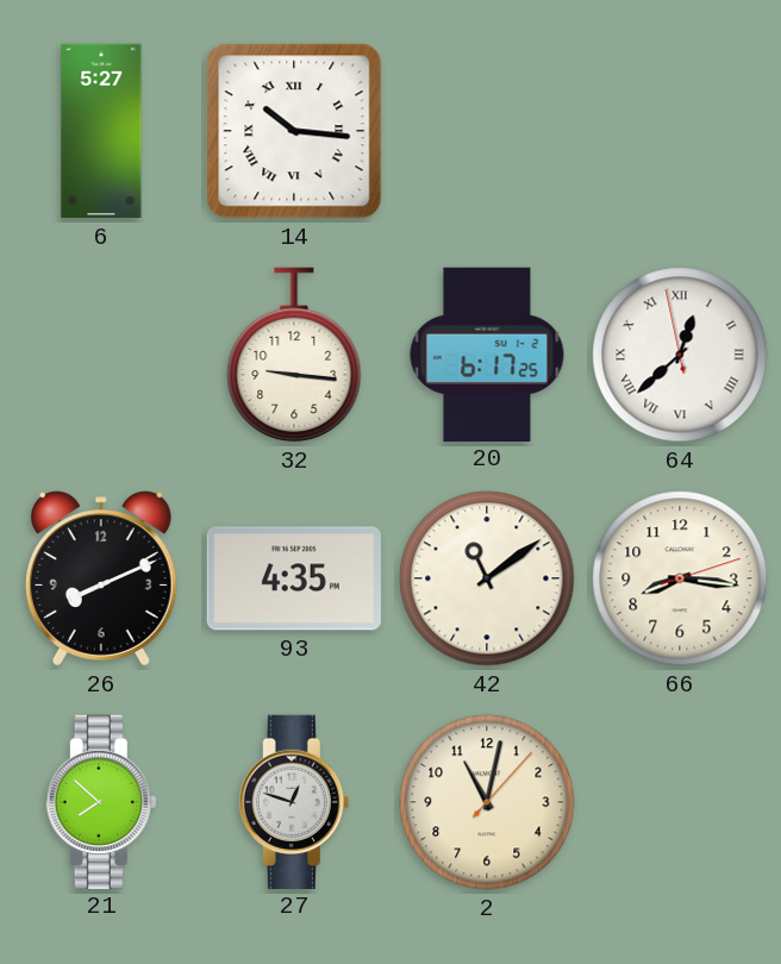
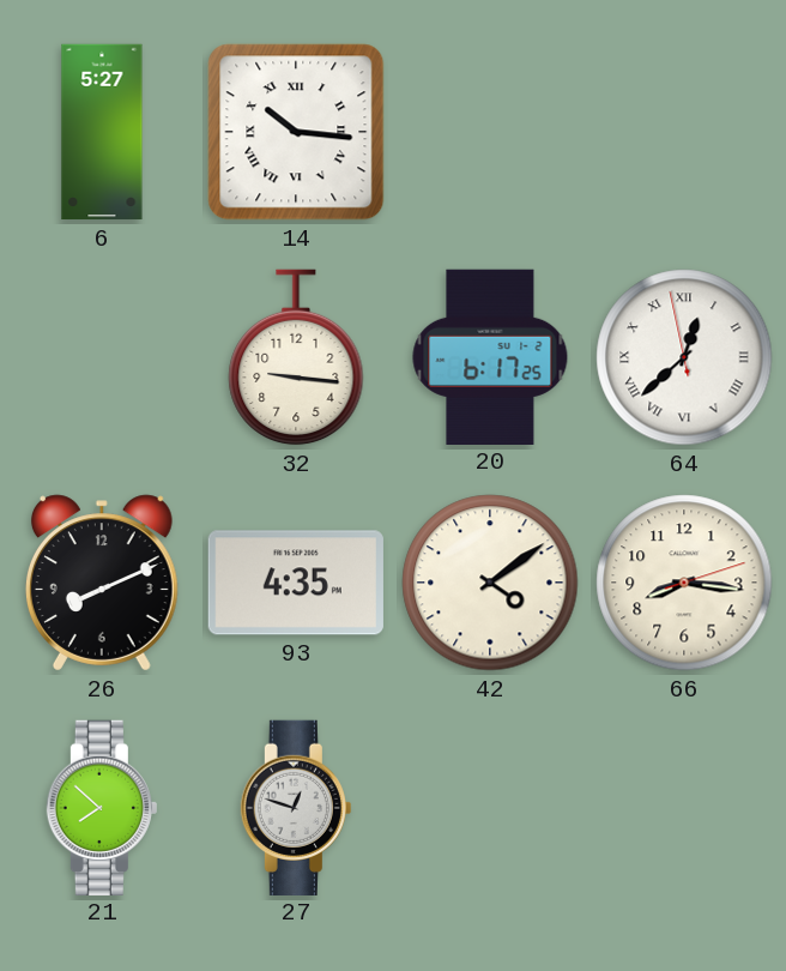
42: 11:09 -> 4:09 (490, 583)
2: 11:02 -> none (487, 802)
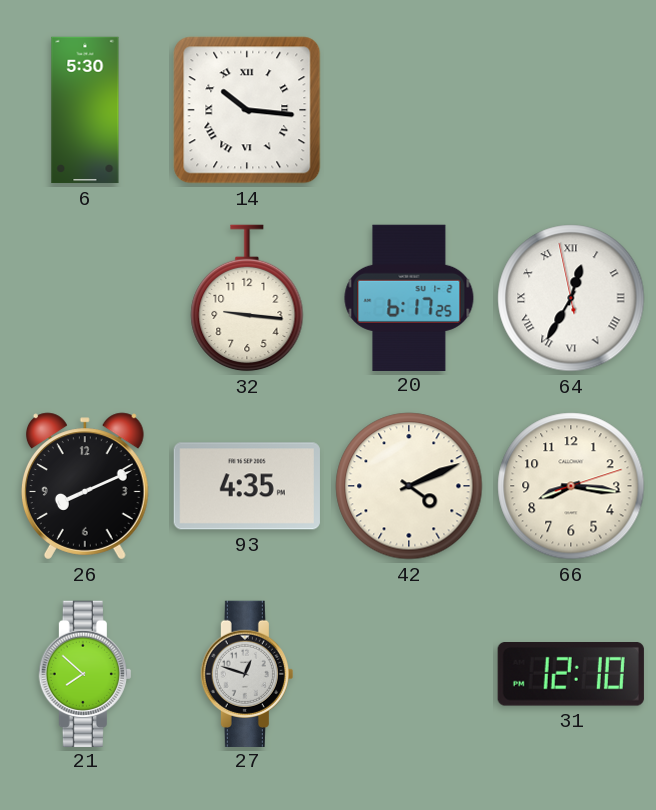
6: 5:27 -> 5:30 (85, 110)
64: 12:37 -> 12:34 (571, 298)
42: 4:09 -> 4:11 (409, 486)
31: none -> 12:10 (571, 675)
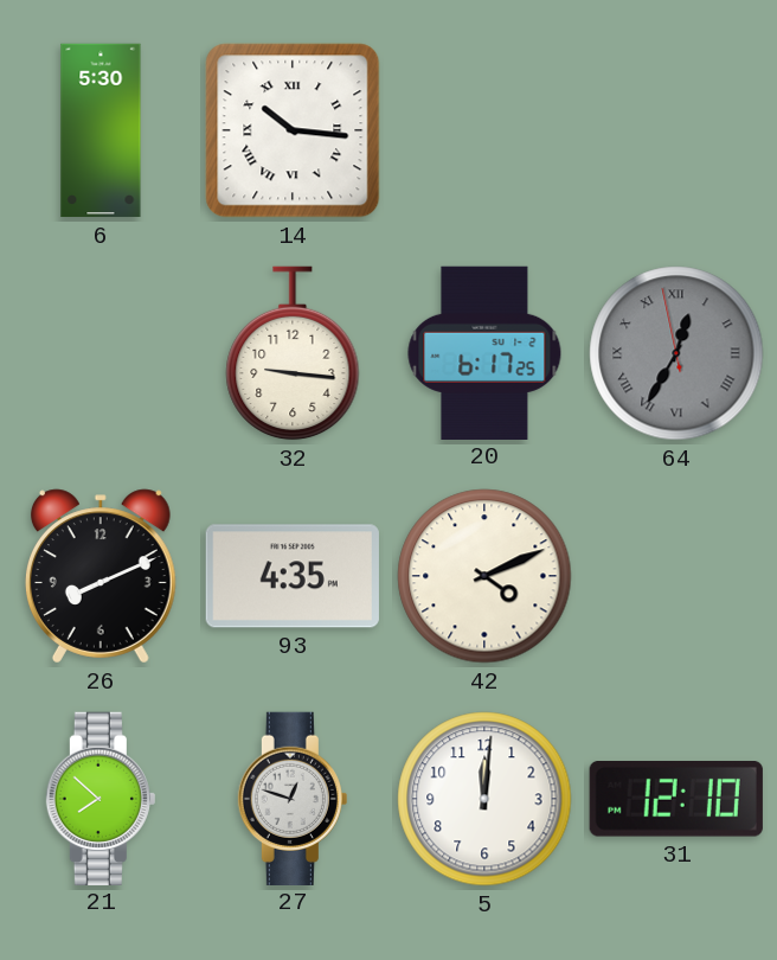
64 dial: white -> grey (676, 353)
66: 8:16 -> none (571, 486)
5: none -> 12:01 (484, 799)
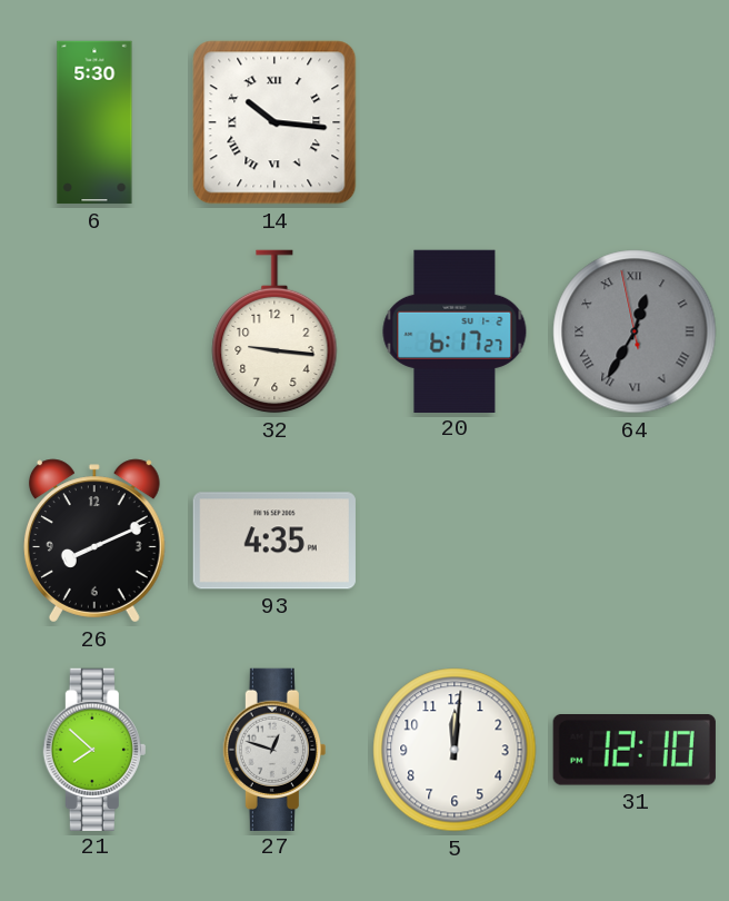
20: 6:17:25 -> 6:17:27 (455, 330)
42: 4:11 -> none (484, 576)
